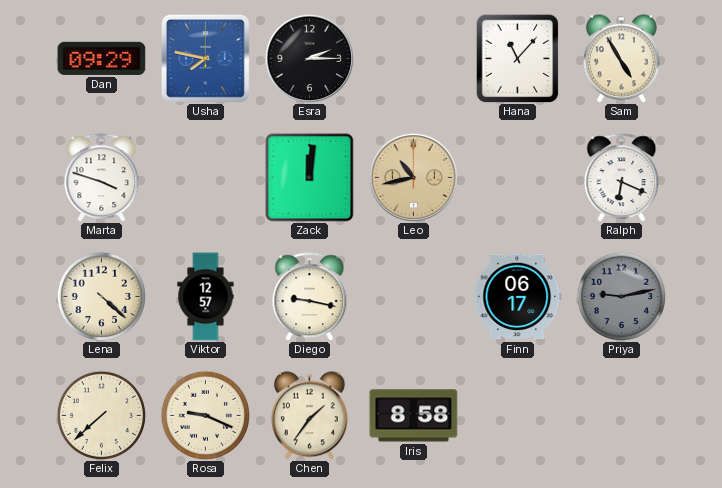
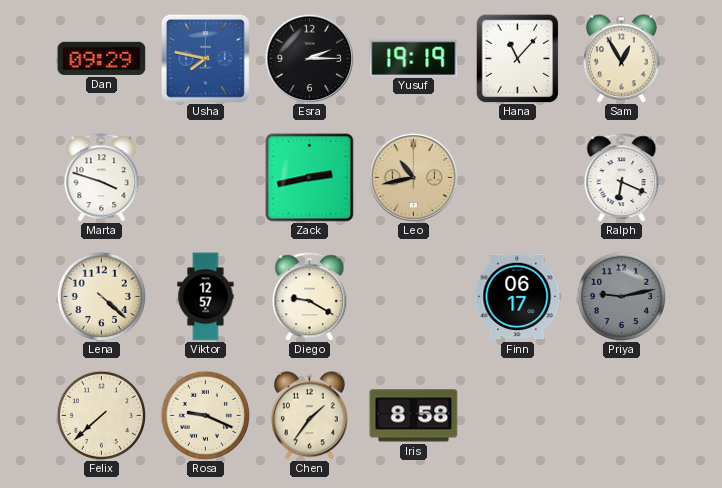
Yusuf: none -> 19:19 (414, 58)
Sam: 4:55 -> 12:55 (621, 59)
Zack: 12:01 -> 2:43 (310, 178)
Diego: 9:17 -> 9:20 (310, 297)
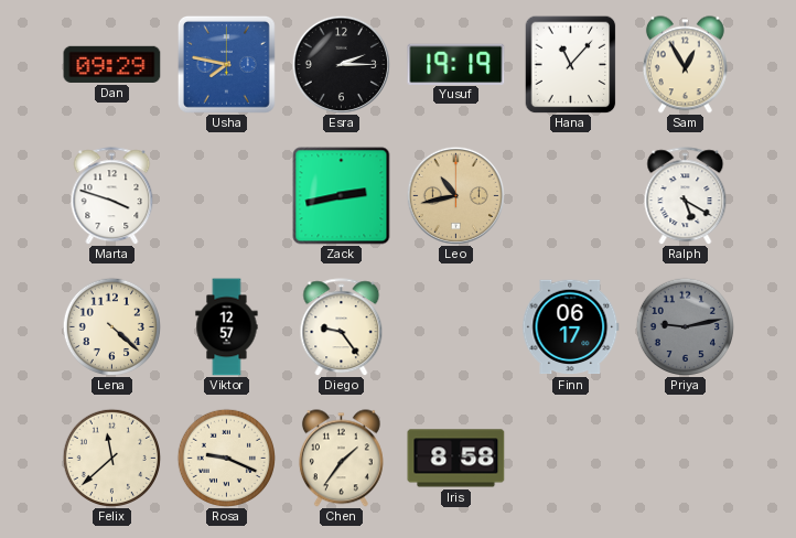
Ralph: 6:19 -> 5:20 (686, 196)
Diego: 9:20 -> 9:24 (342, 327)
Felix: 7:38 -> 11:38 (111, 458)
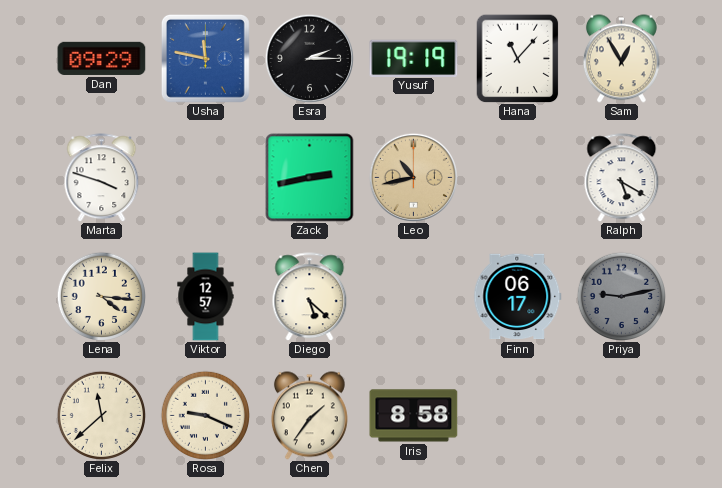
Usha: 7:47 -> 11:47 (205, 58)
Lena: 4:22 -> 4:16 (101, 296)
Diego: 9:24 -> 5:22 (310, 297)
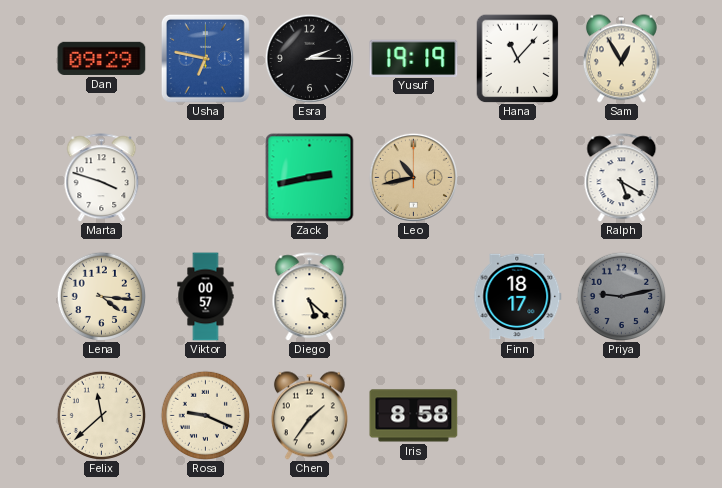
Usha: 11:47 -> 6:47 (205, 58)
Viktor: 12:57 -> 00:57 (206, 297)
Finn: 06:17 -> 18:17 (518, 297)
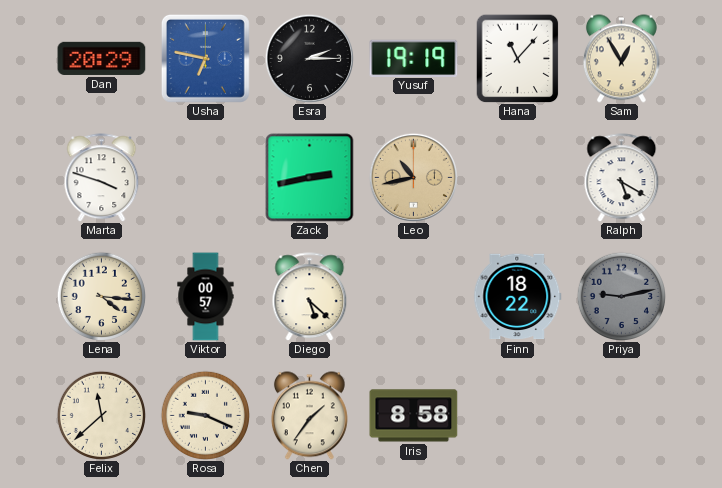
Dan: 09:29 -> 20:29 (102, 58)
Finn: 18:17 -> 18:22 (518, 297)
